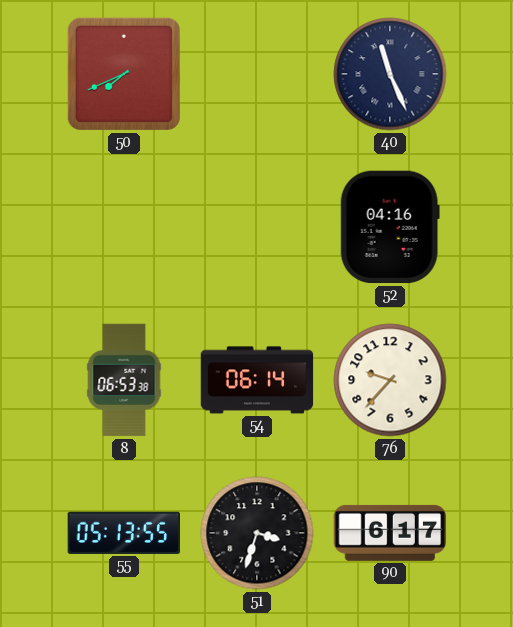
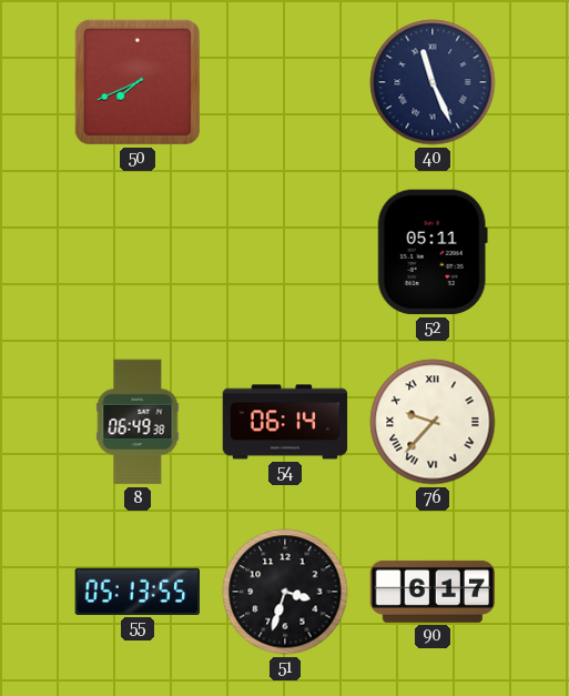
52: 04:16 -> 05:11 (433, 252)
8: 06:53 -> 06:49 (138, 422)
76 numerals: Arabic -> Roman (433, 422)
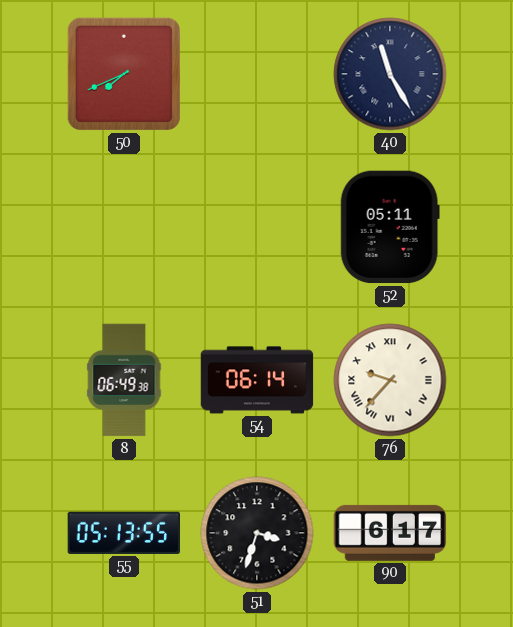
40: 11:26 -> 11:25 (390, 74)
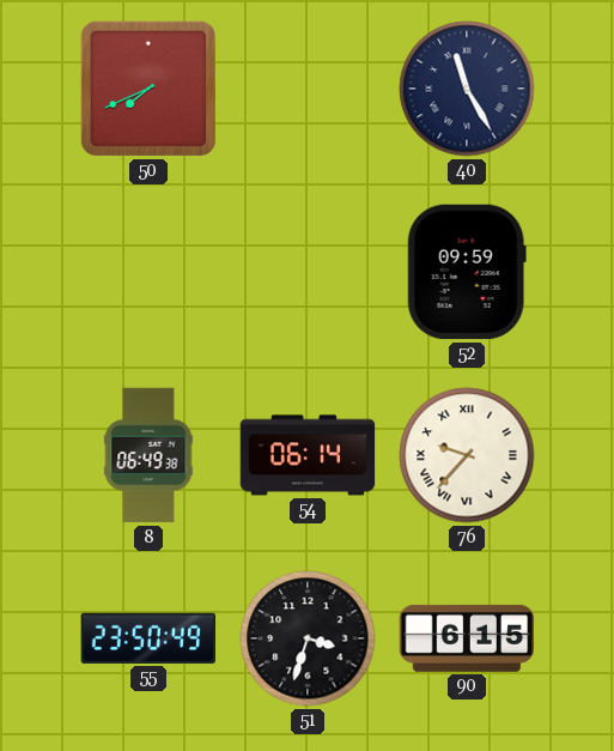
52: 05:11 -> 09:59 (467, 272)
55: 05:13 -> 23:50 (147, 638)
90: 6:17 -> 6:15 (467, 638)
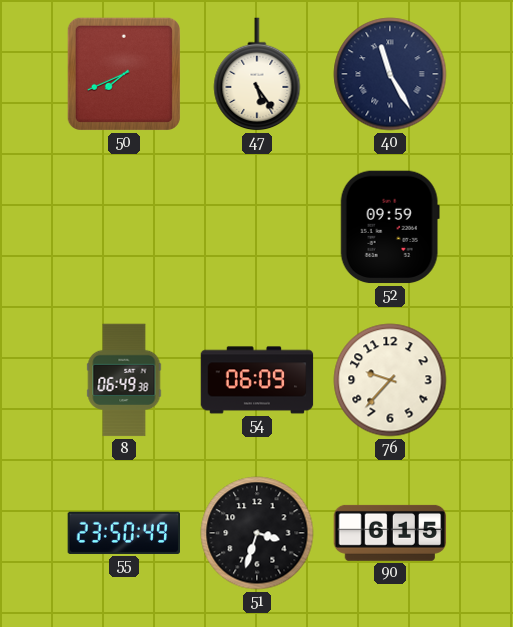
47: none -> 5:24 (257, 75)
54: 06:14 -> 06:09 (257, 380)
76 numerals: Roman -> Arabic (390, 380)
